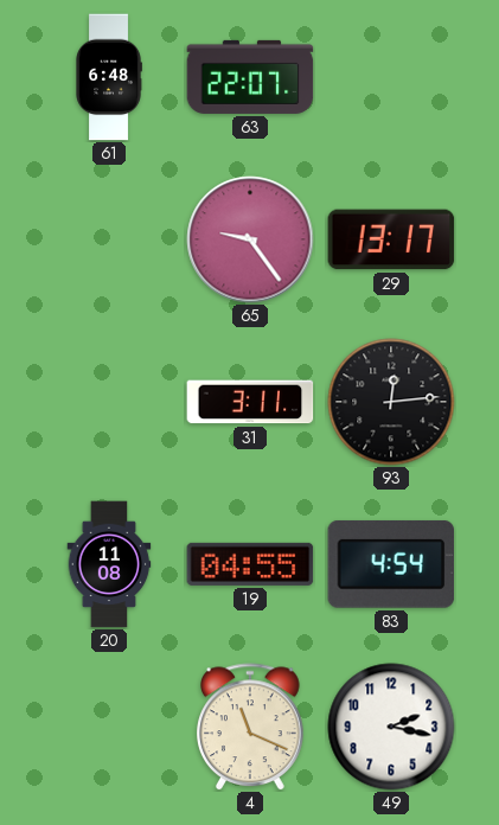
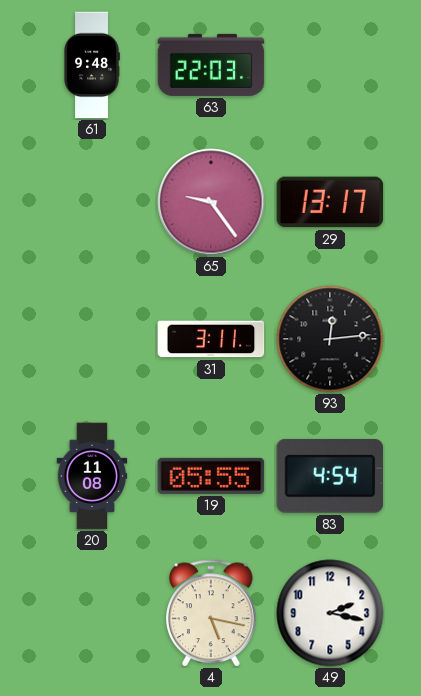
61: 6:48 -> 9:48 (92, 65)
63: 22:07 -> 22:03 (211, 65)
19: 04:55 -> 05:55 (211, 476)
4: 11:19 -> 5:17 (212, 613)
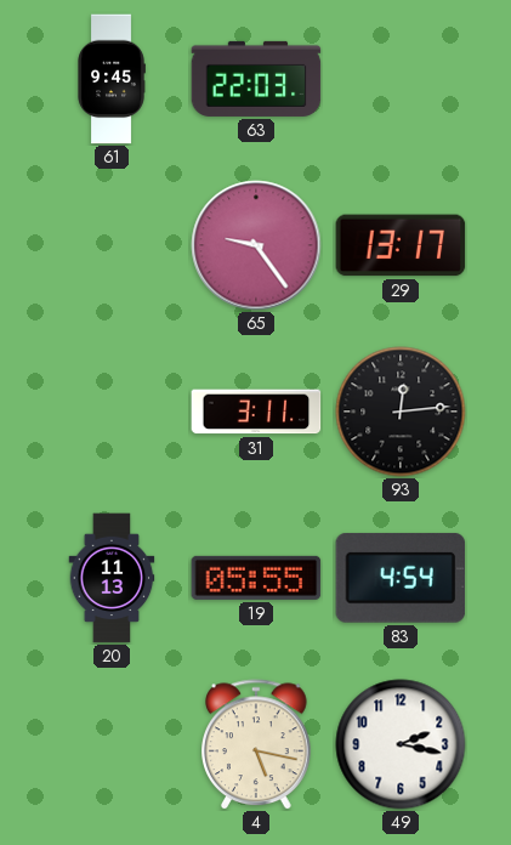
61: 9:48 -> 9:45 (112, 79)
20: 11:08 -> 11:13 (112, 578)
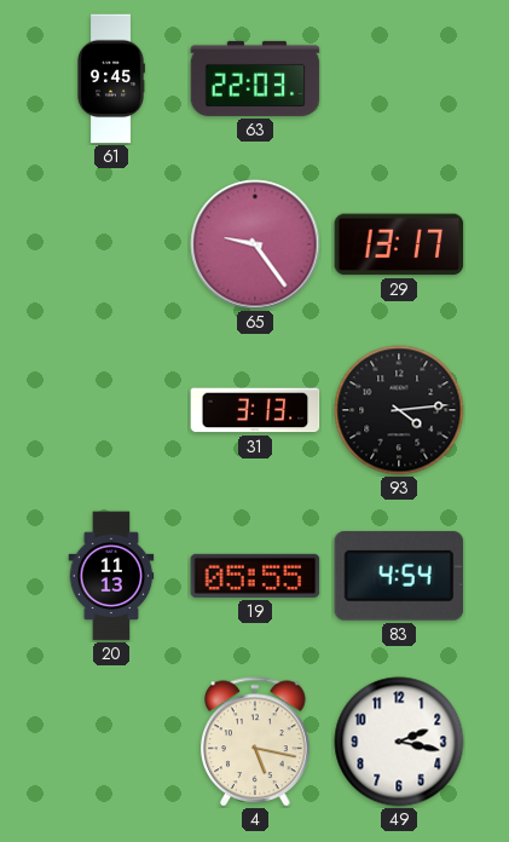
31: 3:11 -> 3:13 (255, 410)
93: 12:14 -> 4:14 (399, 410)
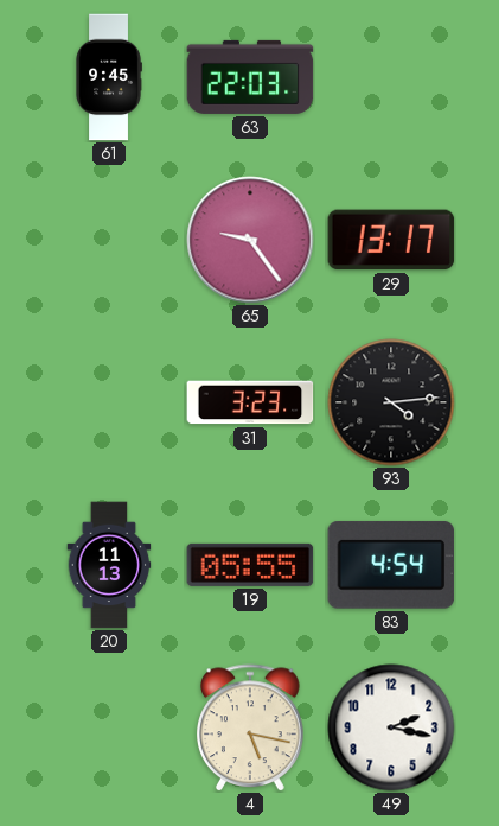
31: 3:13 -> 3:23 (250, 402)
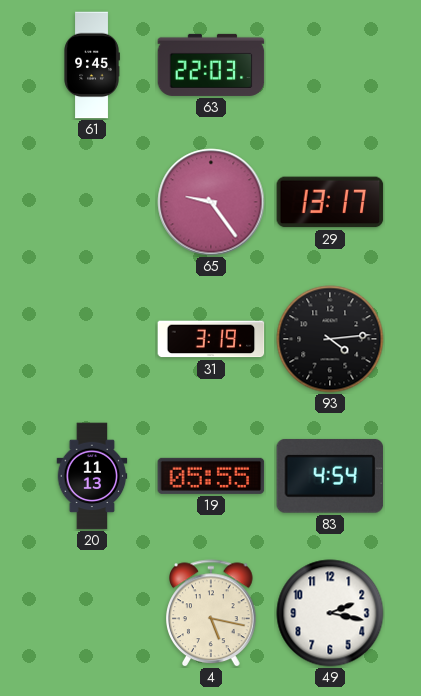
31: 3:23 -> 3:19 (211, 339)
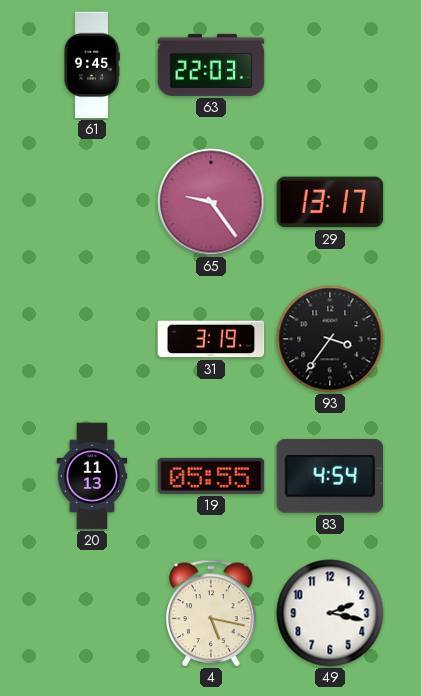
93: 4:14 -> 3:36 (330, 339)
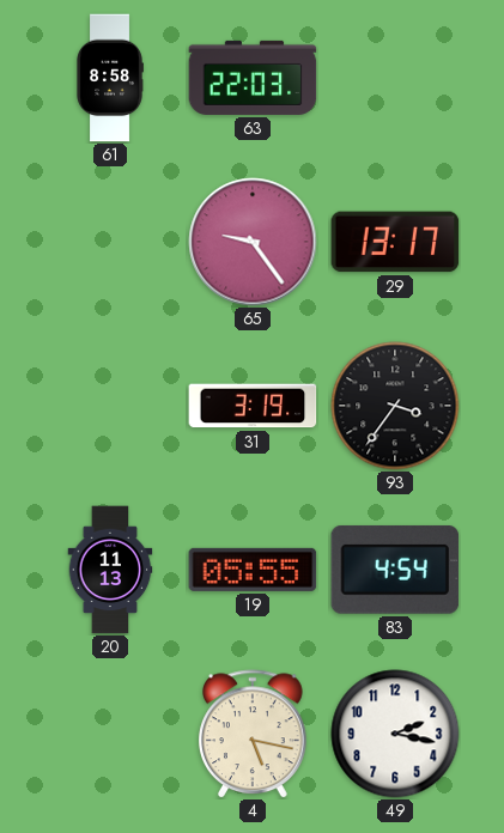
61: 9:45 -> 8:58 (110, 78)
